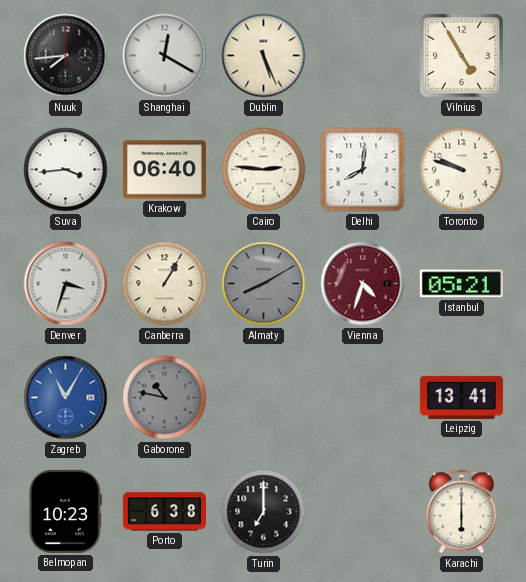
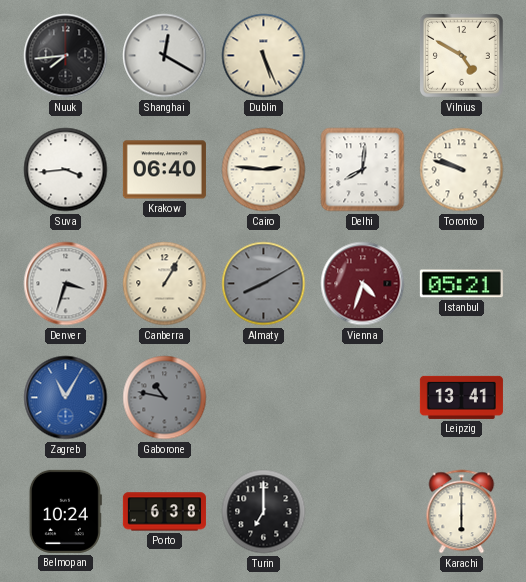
Vilnius: 4:55 -> 4:50 (462, 56)
Belmopan: 10:23 -> 10:24 (65, 511)
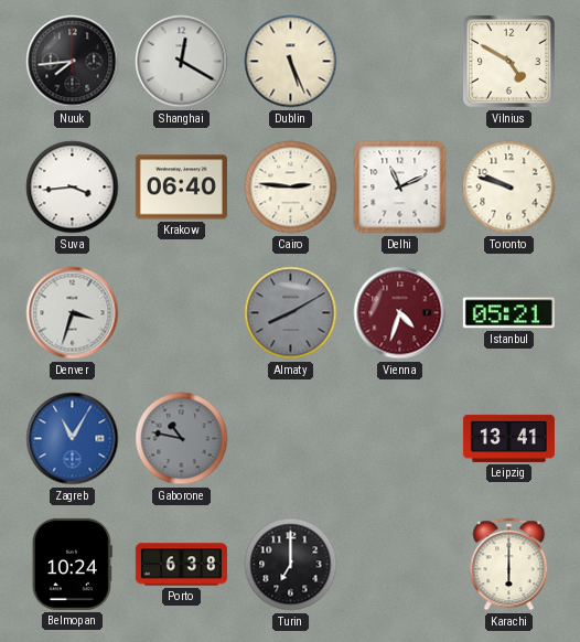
Delhi: 8:01 -> 11:11 (400, 188)
Canberra: 1:05 -> none (165, 284)
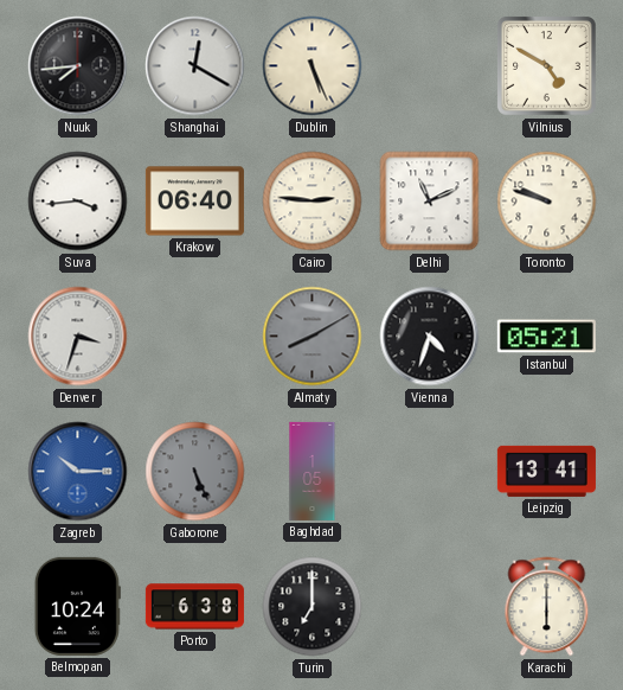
Vienna dial: burgundy -> black (430, 337)
Zagreb: 11:05 -> 10:15 (78, 472)
Gaborone: 10:47 -> 5:26 (195, 472)
Baghdad: none -> 1:05 (313, 471)
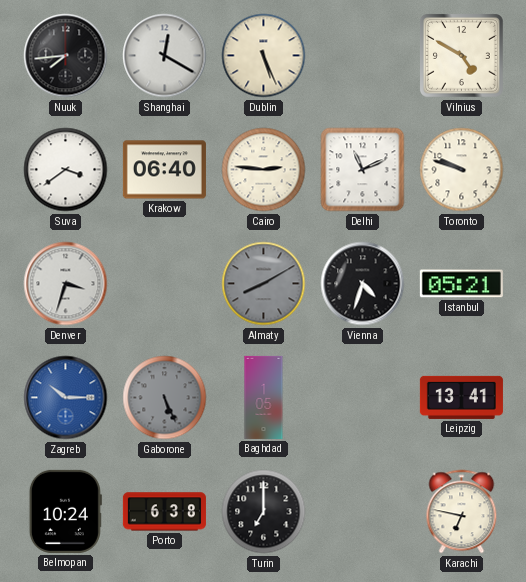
Suva: 3:44 -> 3:39 (66, 170)
Karachi: 6:00 -> 6:47 (462, 512)
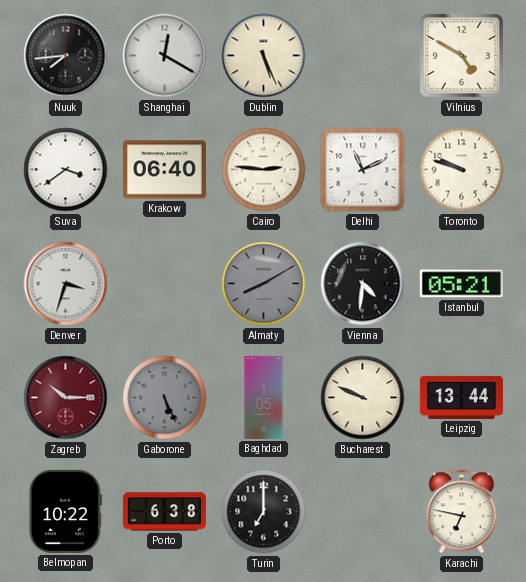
Vienna: 4:33 -> 4:31 (363, 284)
Zagreb dial: blue -> burgundy (66, 398)
Bucharest: none -> 9:49 (363, 398)
Leipzig: 13:41 -> 13:44 (461, 397)
Belmopan: 10:24 -> 10:22 (65, 511)
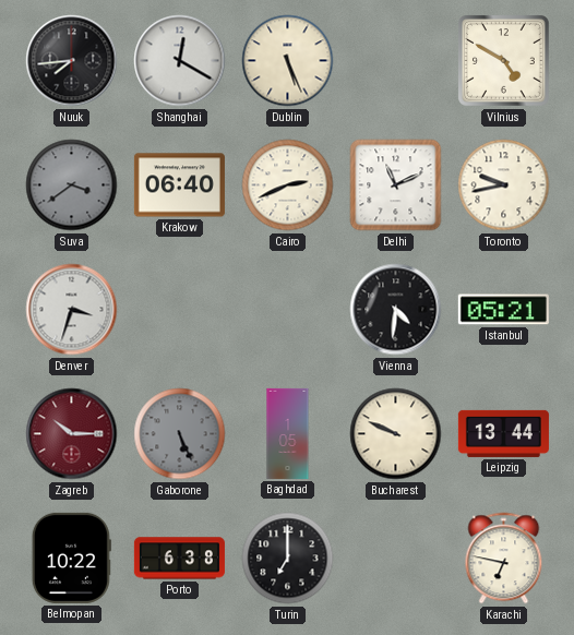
Suva dial: white -> grey (72, 185)
Cairo: 2:46 -> 2:41 (288, 185)
Toronto: 9:48 -> 9:43 (504, 185)
Almaty: 8:10 -> none (264, 284)
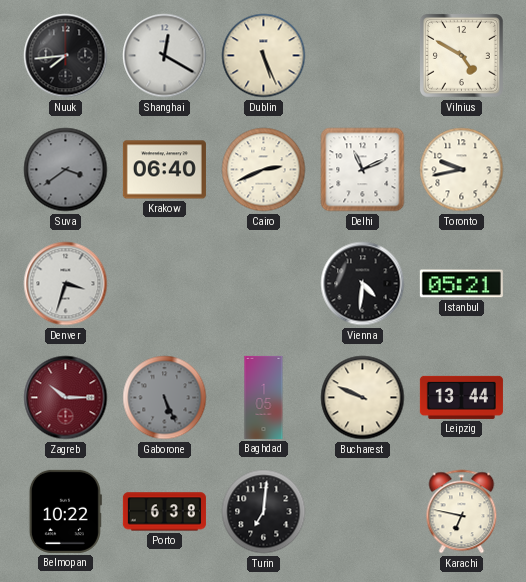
Turin: 7:00 -> 7:01 (264, 512)
